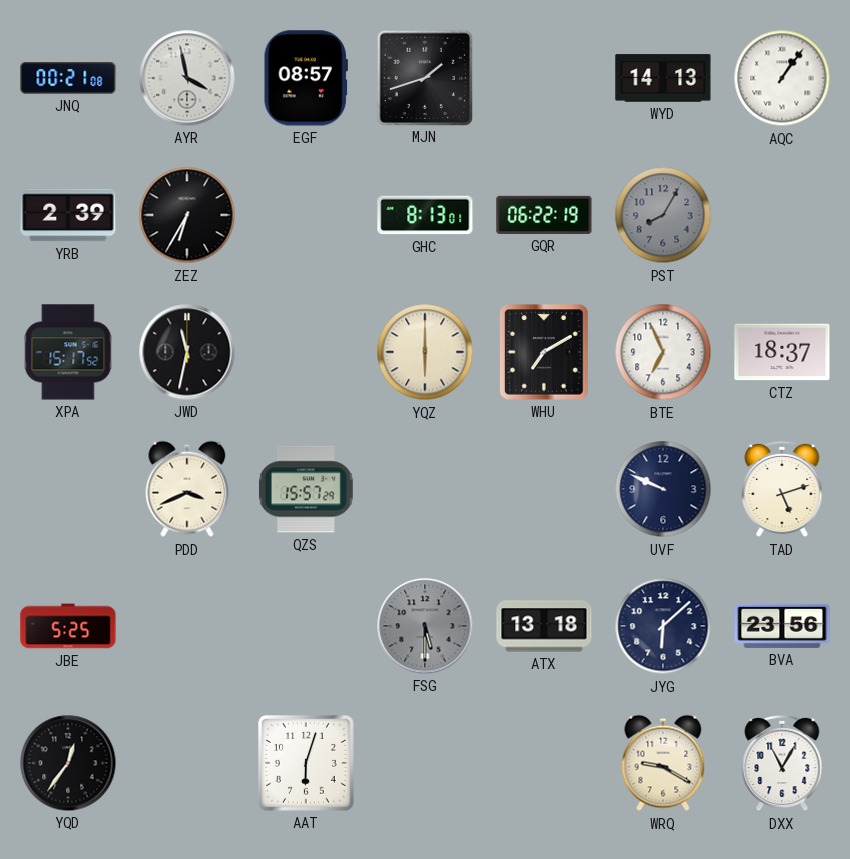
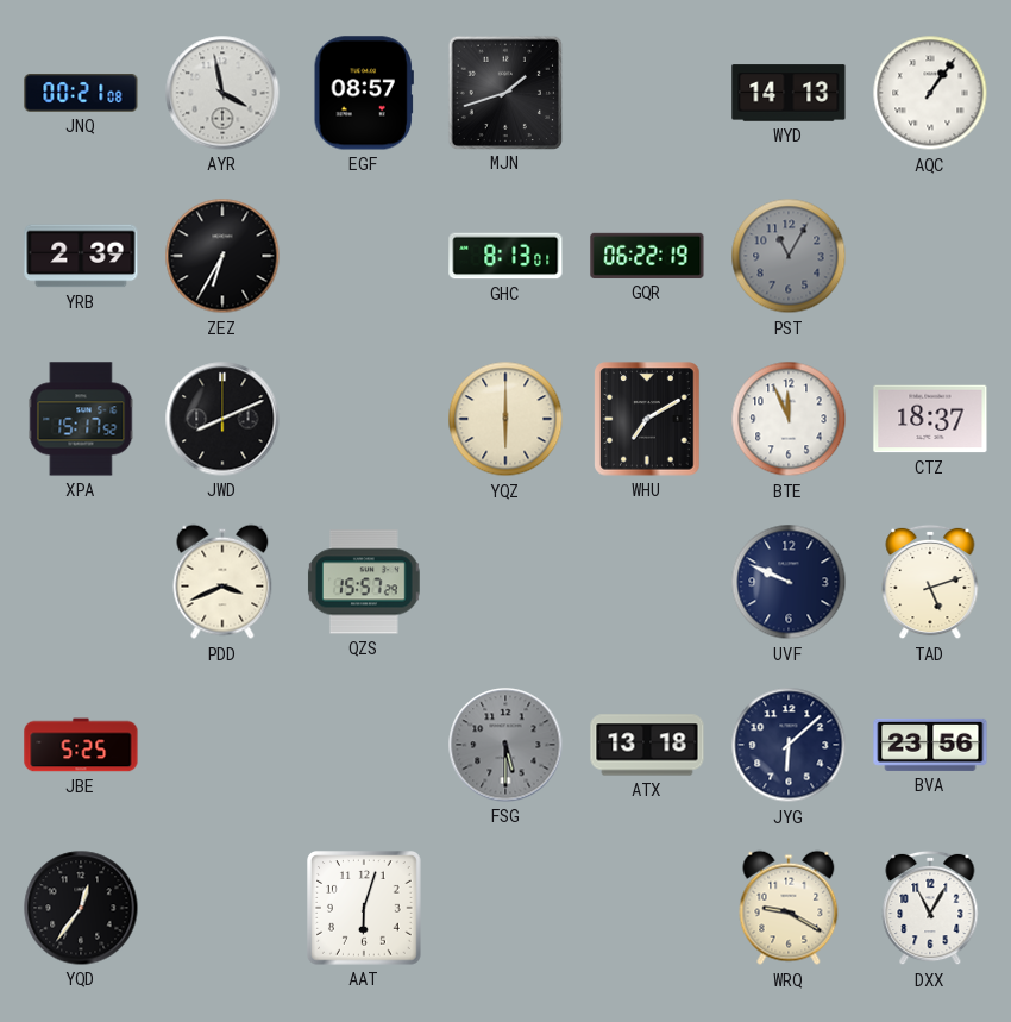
PST: 8:05 -> 11:05 (789, 256)
JWD: 11:32 -> 8:11 (222, 419)
BTE: 6:56 -> 11:56 (789, 419)
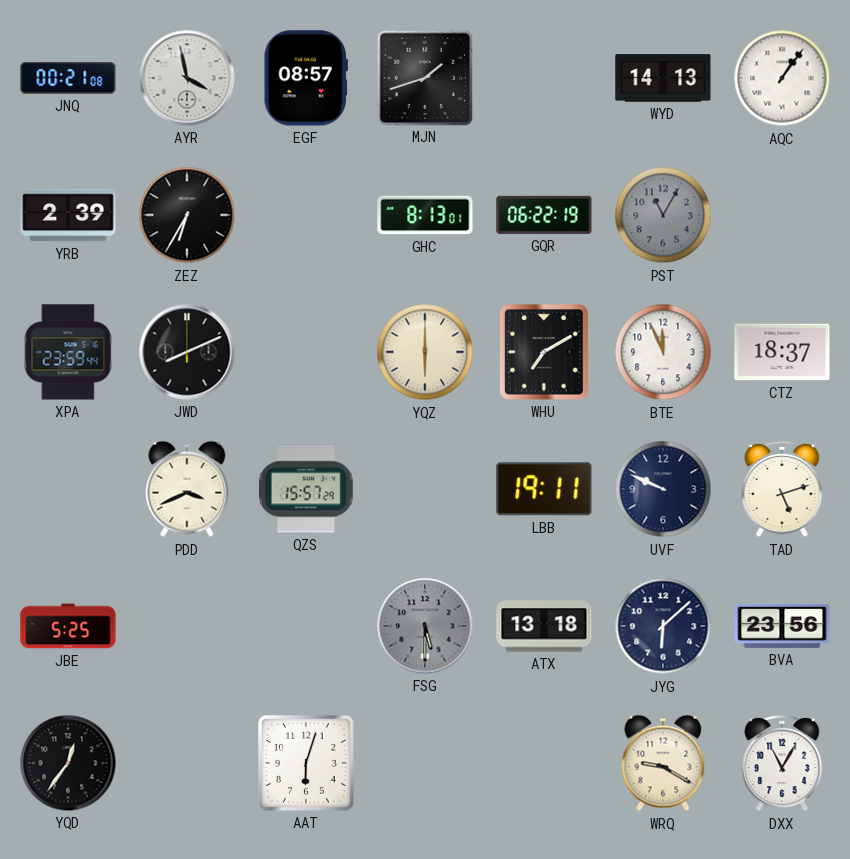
XPA: 15:17 -> 23:59 (68, 352)
LBB: none -> 19:11 (544, 489)
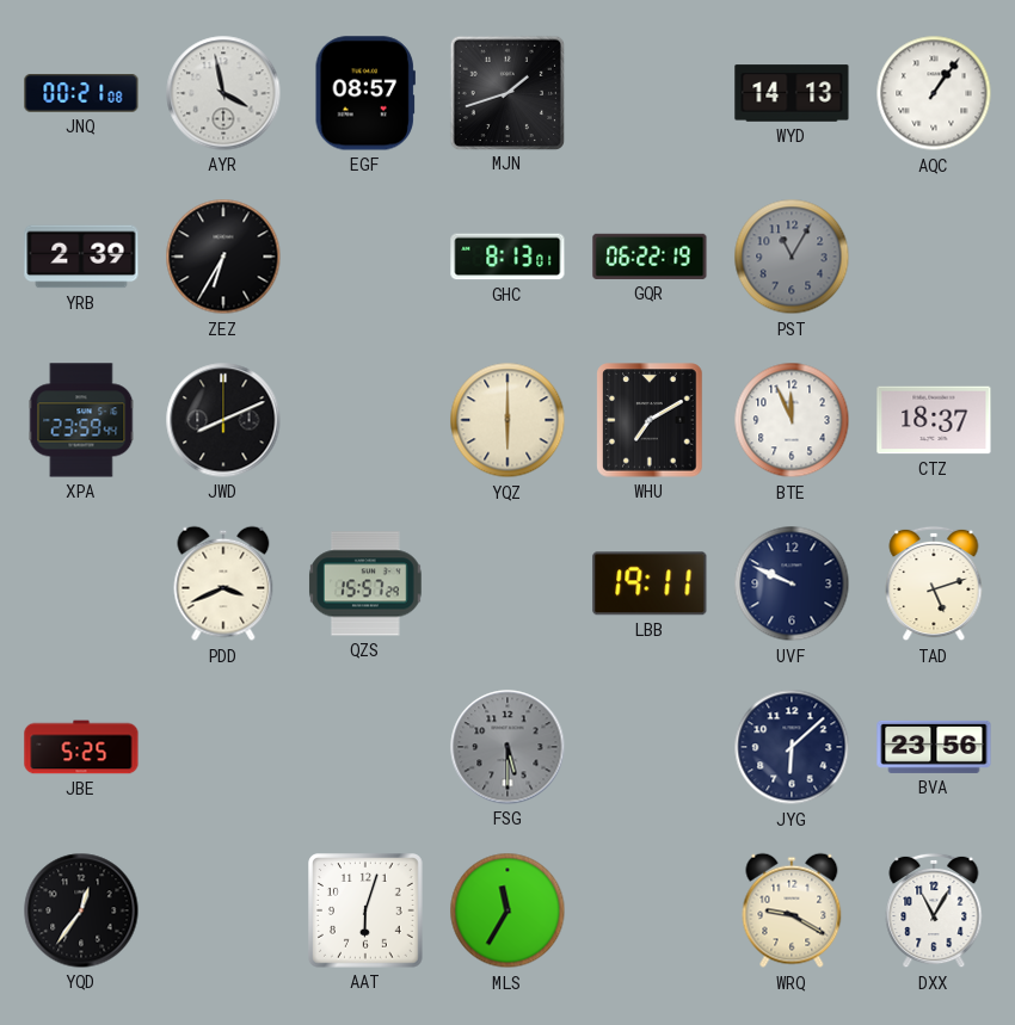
ATX: 13:18 -> none (544, 626)
MLS: none -> 11:35 (507, 910)
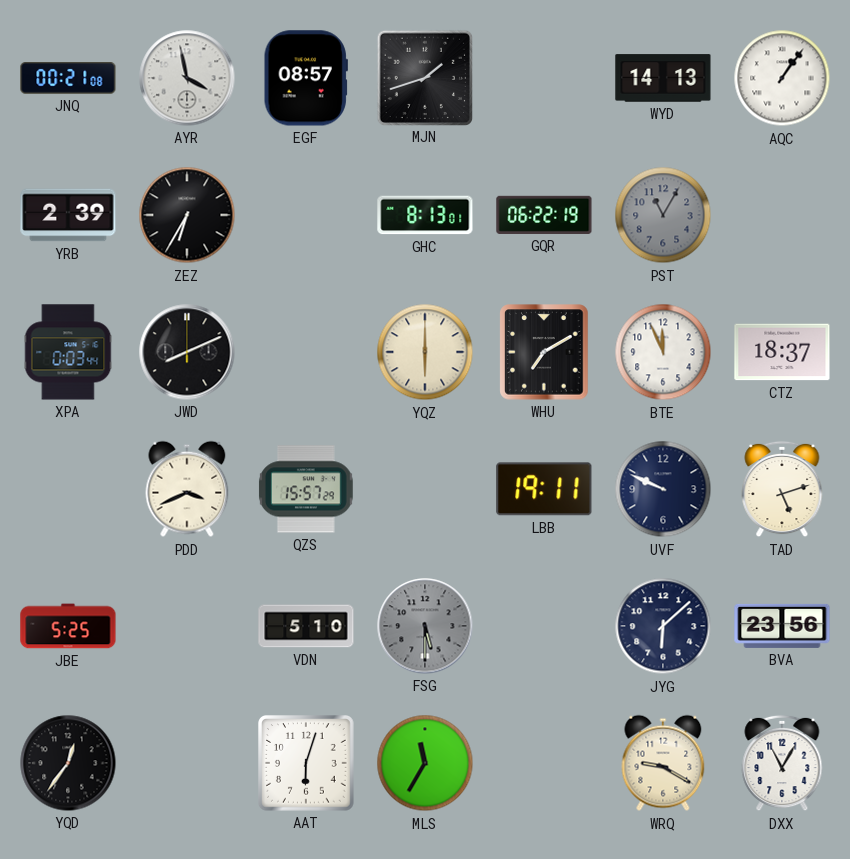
XPA: 23:59 -> 0:03 (68, 352)
VDN: none -> 5:10 (306, 626)
